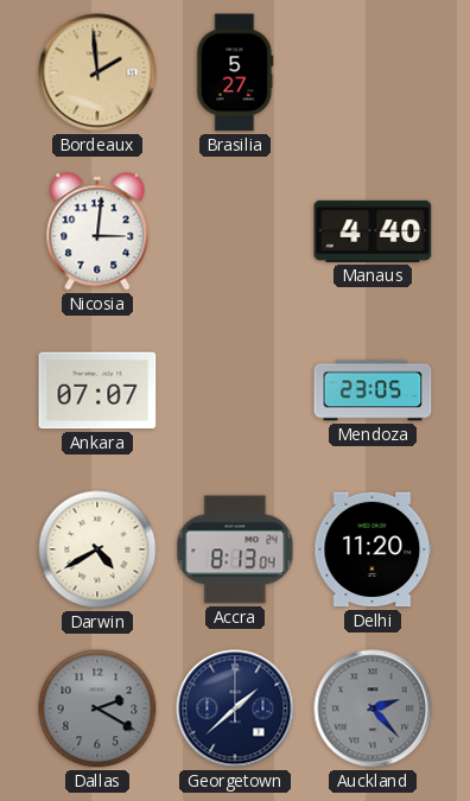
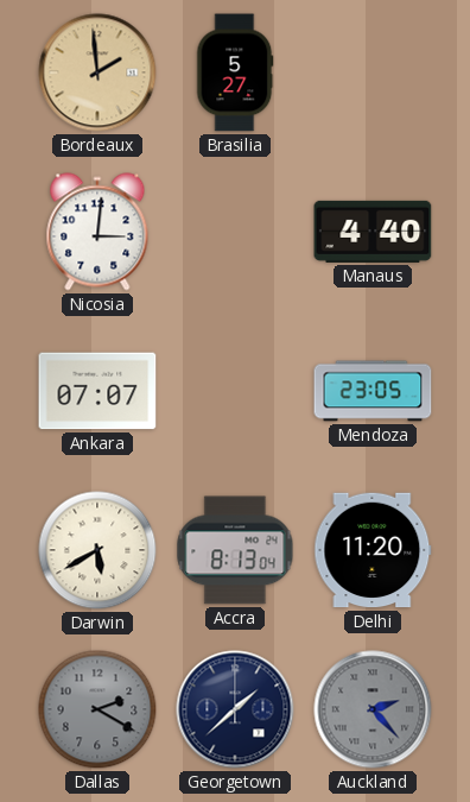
Darwin: 4:40 -> 5:40 (97, 550)
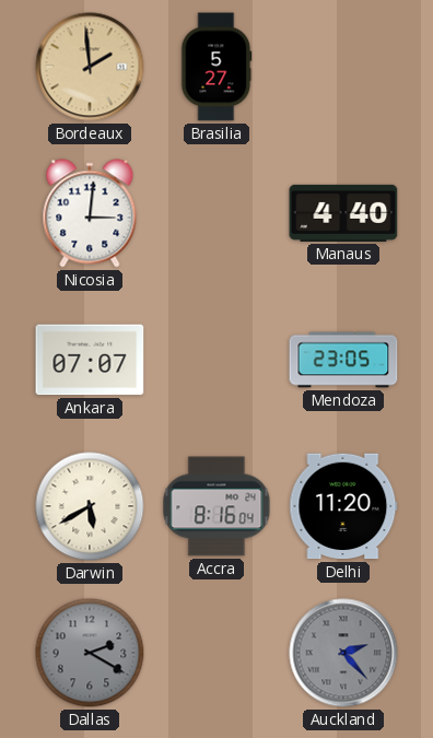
Accra: 8:13 -> 8:16 (216, 506)
Georgetown: 1:38 -> none (235, 709)
